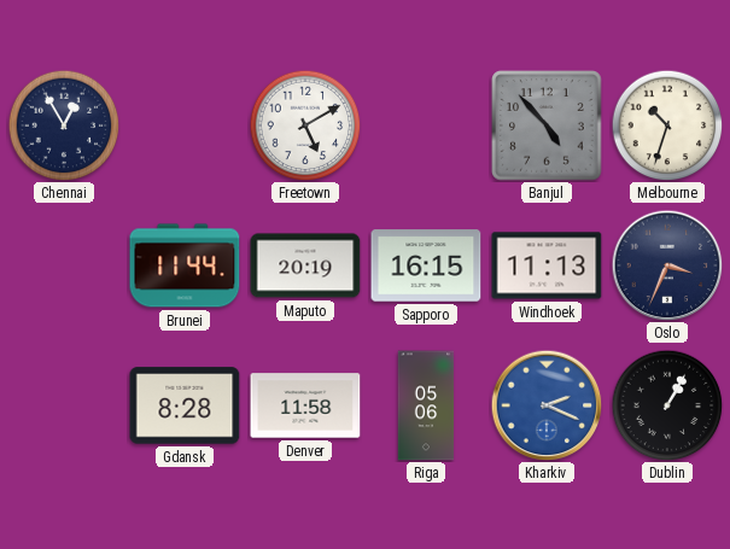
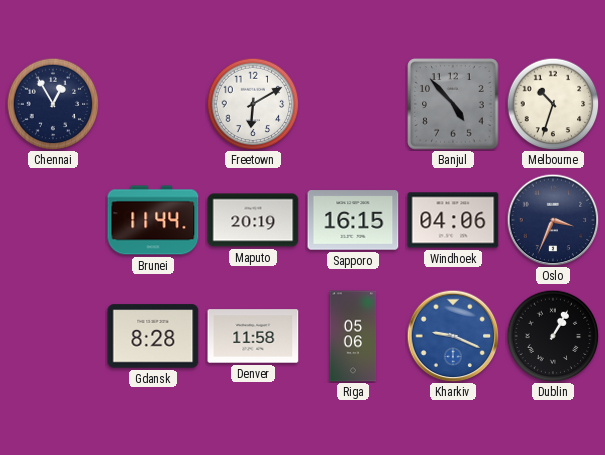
Freetown: 5:10 -> 6:10 (253, 104)
Windhoek: 11:13 -> 04:06 (453, 220)
Kharkiv: 2:19 -> 9:19 (453, 336)
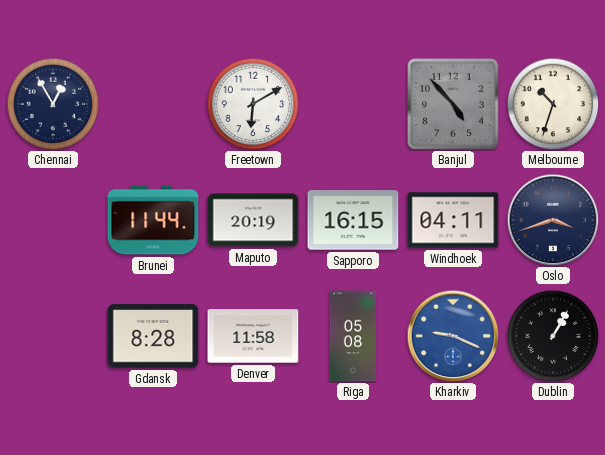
Windhoek: 04:06 -> 04:11 (453, 220)
Oslo: 3:34 -> 3:42 (553, 220)
Riga: 05:06 -> 05:08 (353, 336)
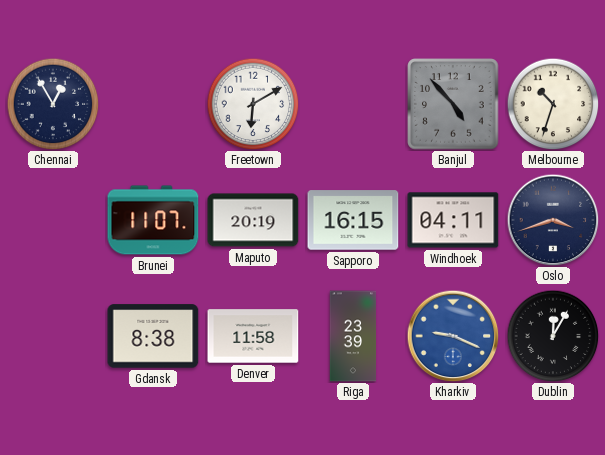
Brunei: 11:44 -> 11:07 (153, 220)
Gdansk: 8:28 -> 8:38 (153, 336)
Riga: 05:08 -> 23:39 (353, 336)
Dublin: 1:05 -> 12:05 (553, 336)
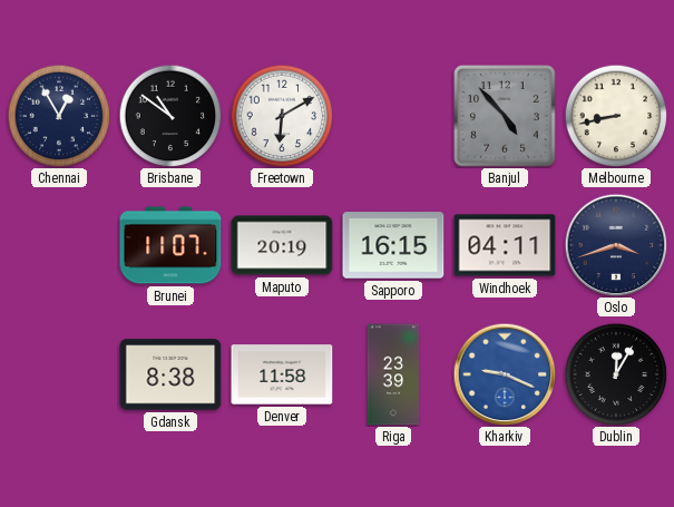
Brisbane: none -> 10:51 (170, 116)
Melbourne: 10:33 -> 8:43 (616, 116)
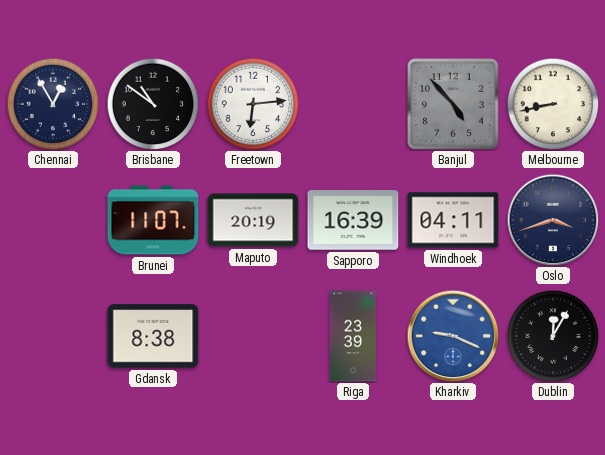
Freetown: 6:10 -> 6:14 (253, 104)
Sapporo: 16:15 -> 16:39 (353, 220)
Denver: 11:58 -> none (282, 374)
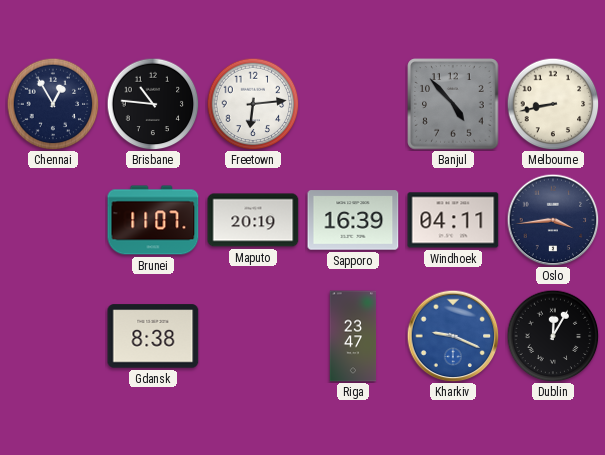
Brisbane: 10:51 -> 10:46 (153, 104)
Oslo: 3:42 -> 3:44 (553, 220)
Riga: 23:39 -> 23:47 (353, 336)
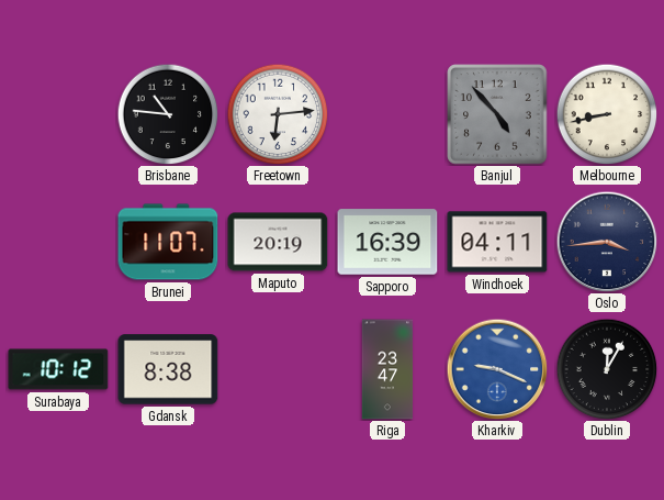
Chennai: 12:55 -> none (53, 104)
Surabaya: none -> 10:12 (58, 369)
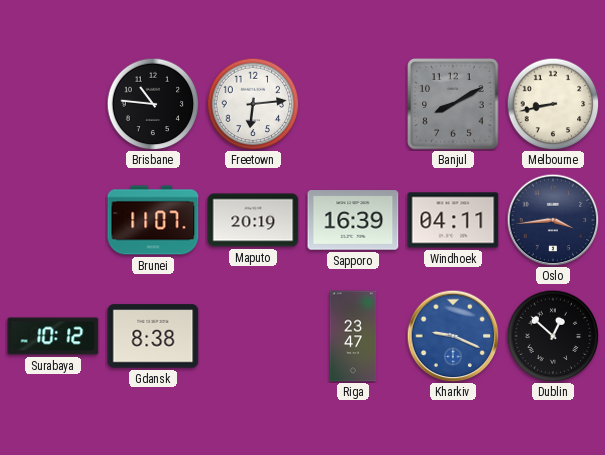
Banjul: 4:53 -> 8:10 (453, 104)
Dublin: 12:05 -> 12:52 (553, 336)
